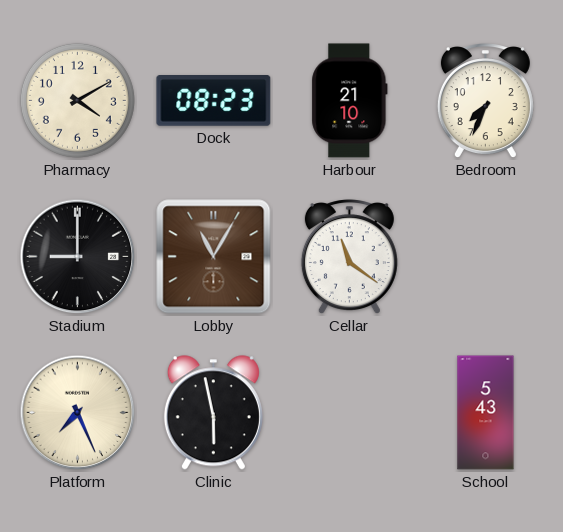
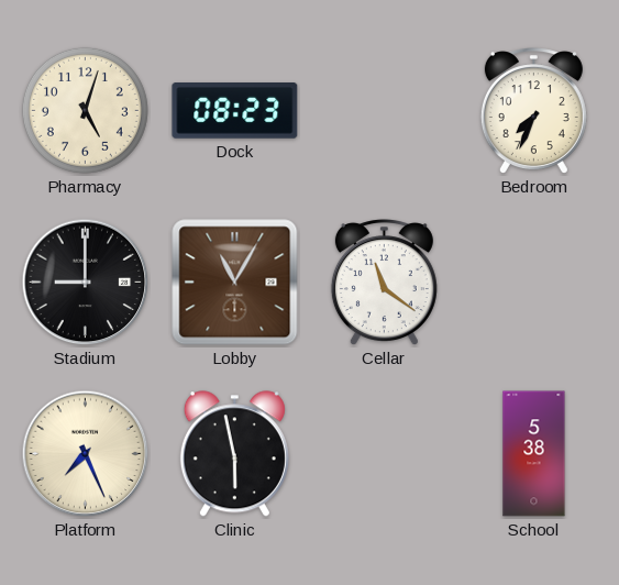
Pharmacy: 4:10 -> 5:03 (85, 110)
Harbour: 21:10 -> none (350, 101)
School: 5:43 -> 5:38 (534, 454)
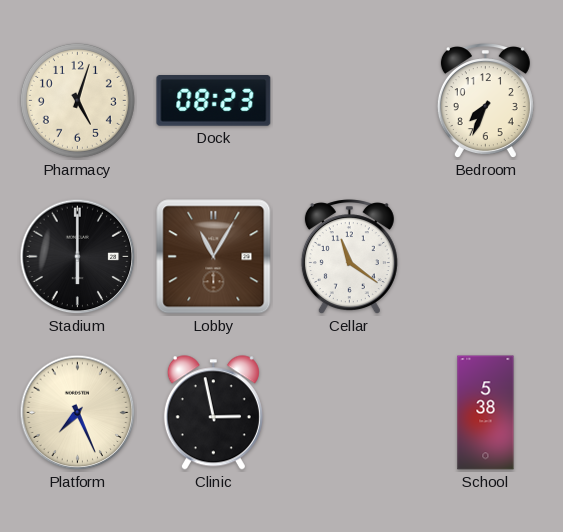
Stadium: 9:00 -> 6:00 (78, 257)
Clinic: 5:58 -> 2:58 (213, 413)
